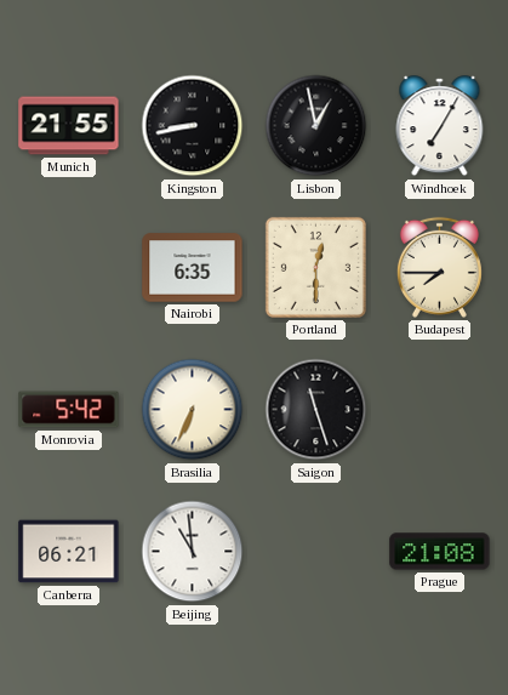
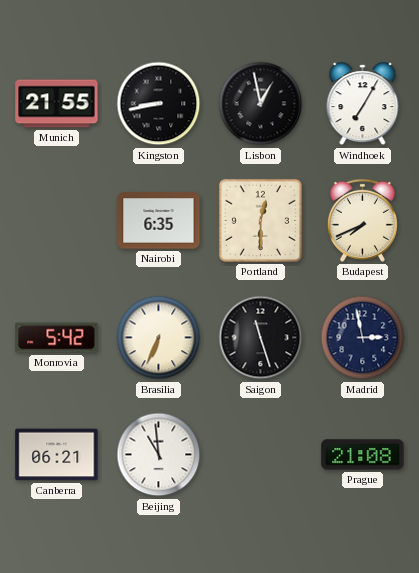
Budapest: 7:45 -> 7:41 (362, 220)
Madrid: none -> 2:58 (363, 338)
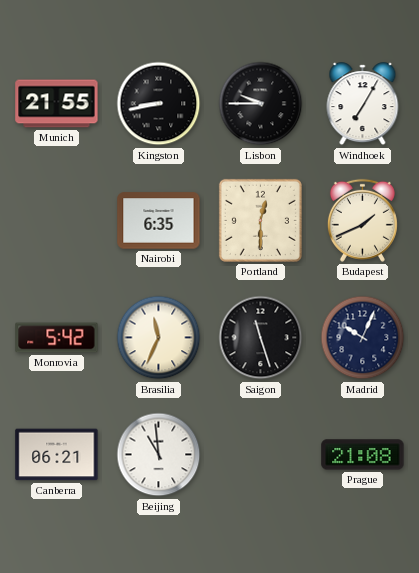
Lisbon: 12:58 -> 9:45 (261, 104)
Budapest: 7:41 -> 1:41 (362, 220)
Brasilia: 6:34 -> 11:34 (159, 338)
Madrid: 2:58 -> 10:04 (363, 338)
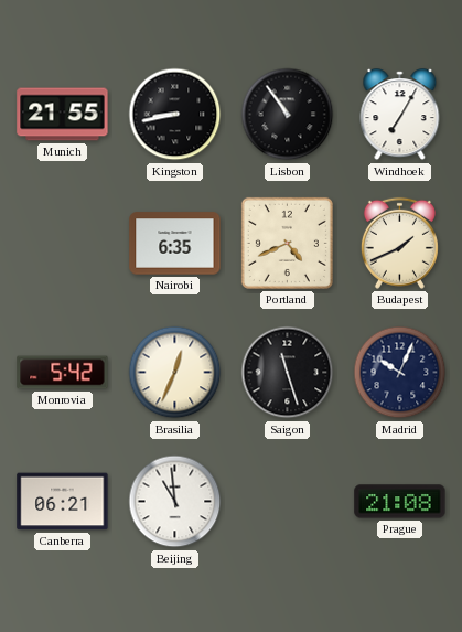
Lisbon: 9:45 -> 10:54 (288, 115)
Portland: 12:30 -> 4:41 (287, 243)
Brasilia: 11:34 -> 12:34 (175, 373)
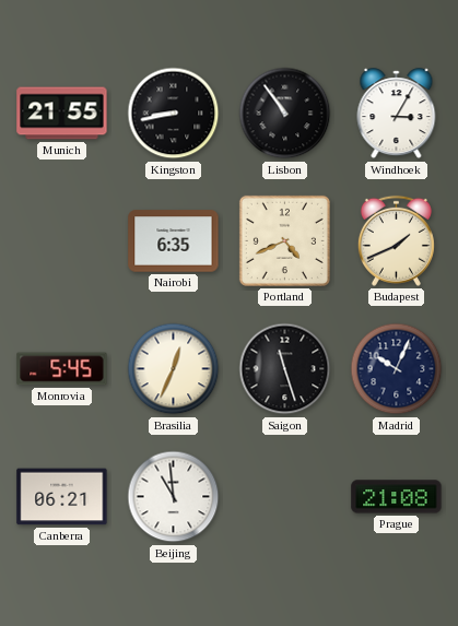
Windhoek: 7:05 -> 3:05 (397, 114)
Monrovia: 5:42 -> 5:45 (62, 369)
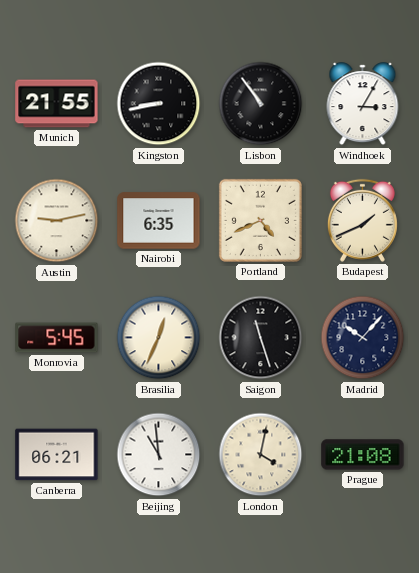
Austin: none -> 9:13 (57, 221)
Madrid: 10:04 -> 10:07 (363, 338)
London: none -> 4:02 (261, 455)
